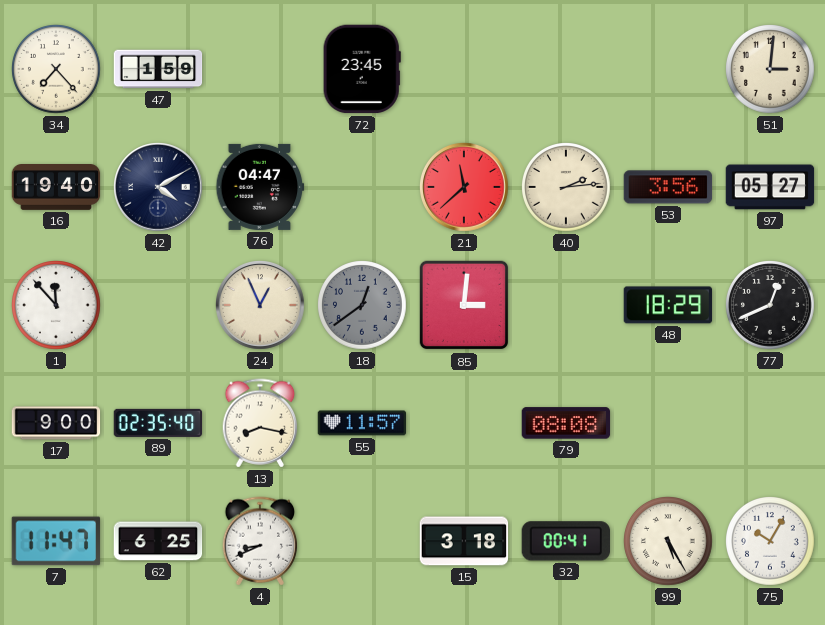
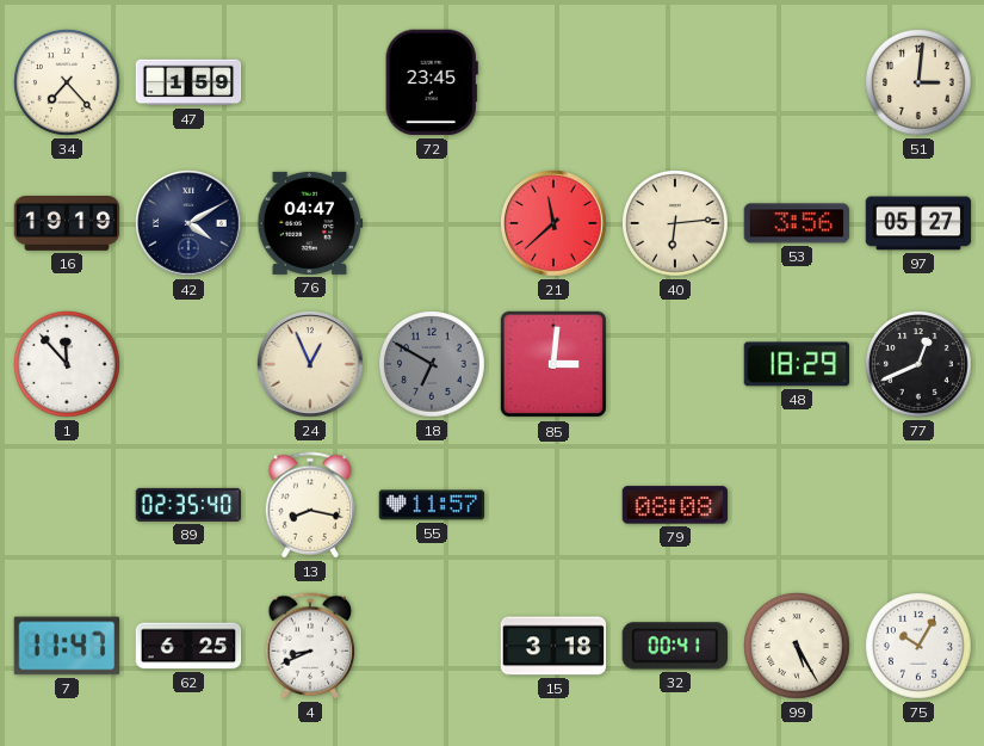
16: 19:40 -> 19:19 (67, 224)
40: 2:14 -> 6:14 (676, 224)
18: 12:39 -> 6:50 (433, 365)
17: 9:00 -> none (56, 423)
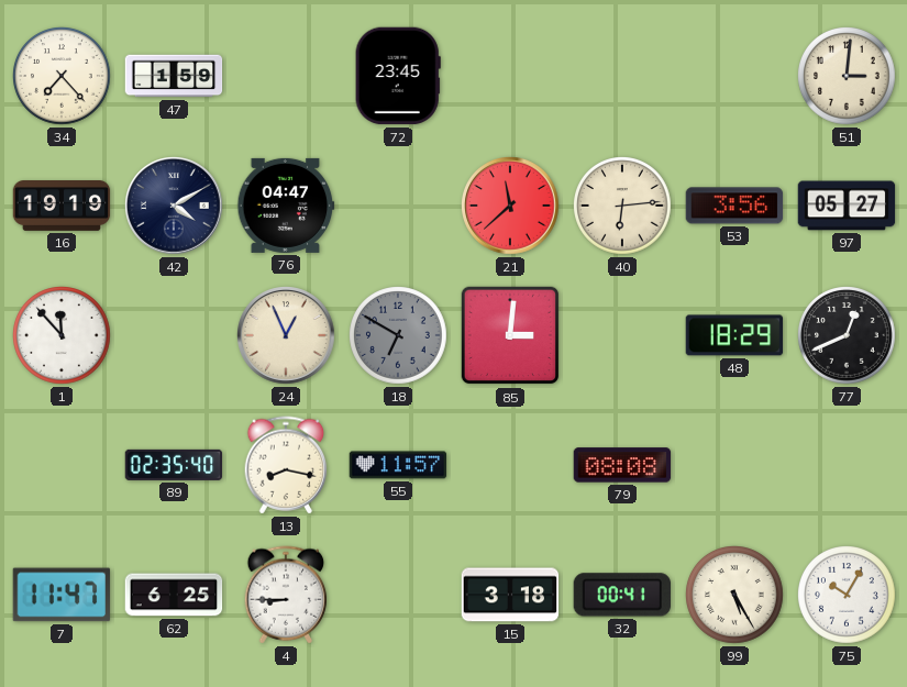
4: 8:41 -> 8:45 (286, 595)
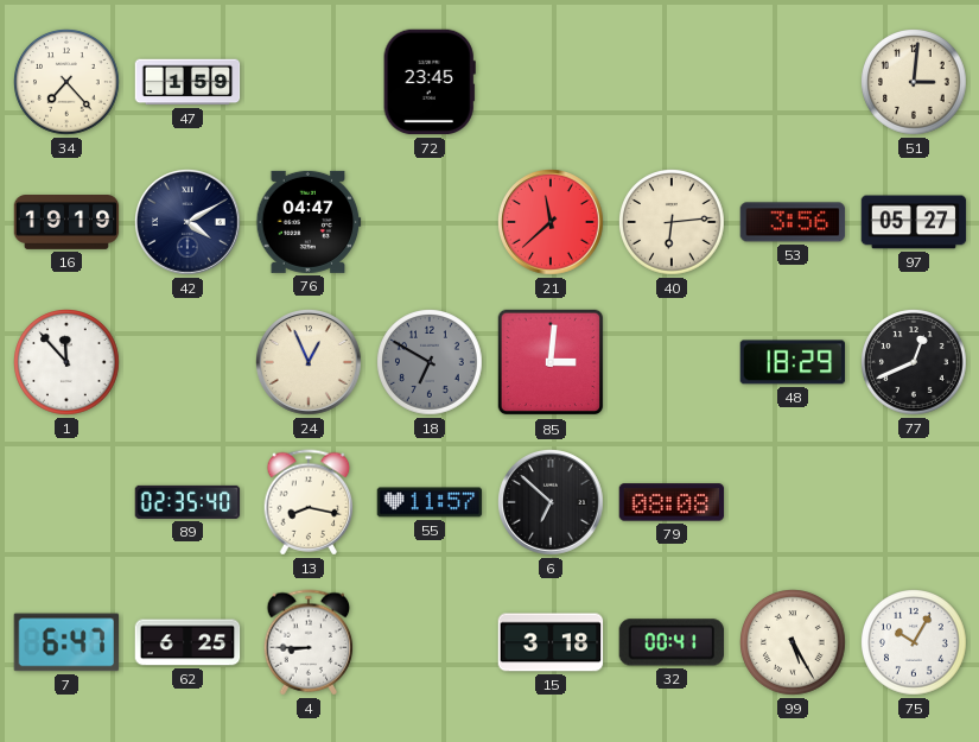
6: none -> 6:52 (552, 503)
7: 11:47 -> 6:47 (66, 642)
